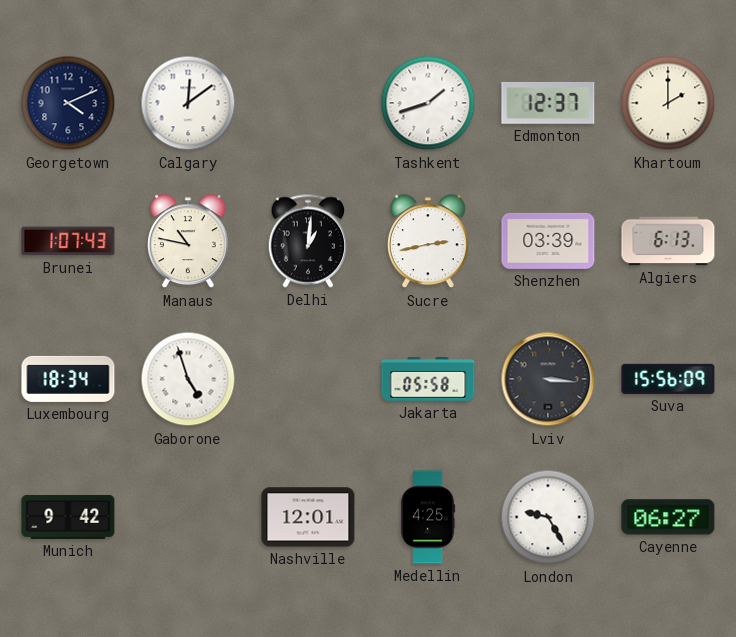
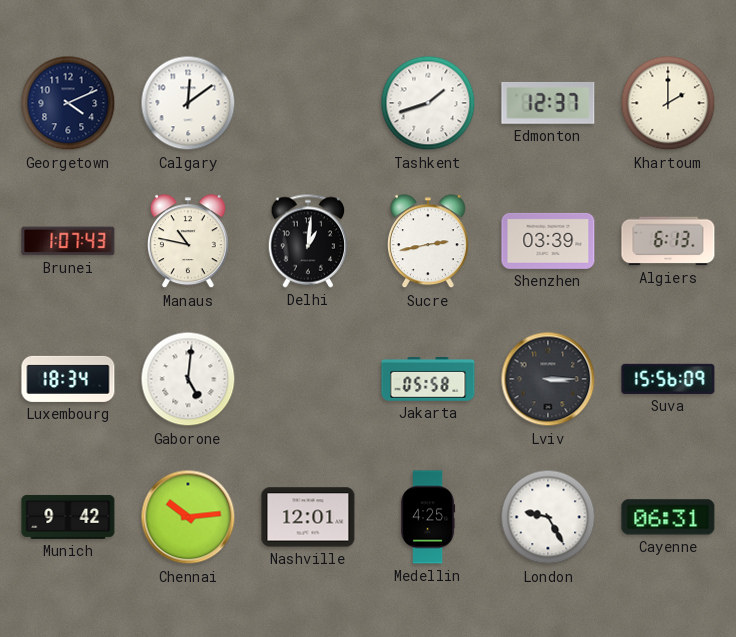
Gaborone: 4:57 -> 5:01 (188, 379)
Lviv: 3:16 -> 3:15 (548, 379)
Chennai: none -> 10:14 (188, 517)
Cayenne: 06:27 -> 06:31 (668, 517)
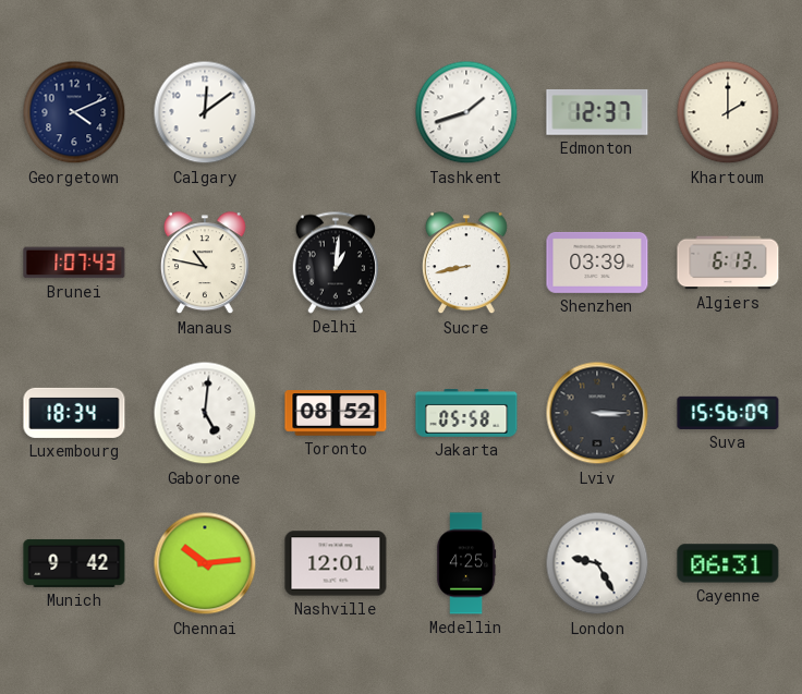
Sucre: 2:43 -> 8:43 (466, 264)
Toronto: none -> 08:52 (336, 413)
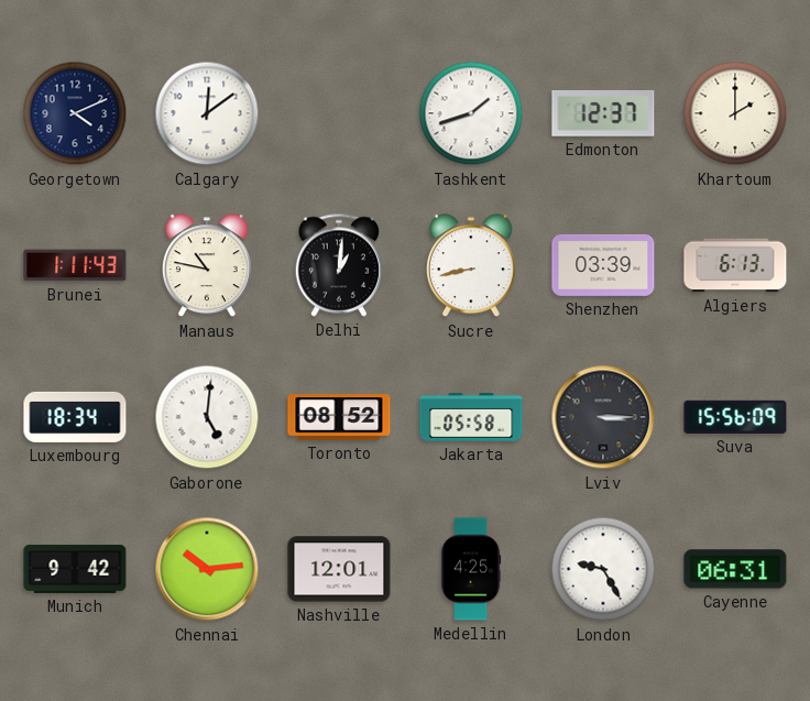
Brunei: 1:07 -> 1:11 (75, 265)
